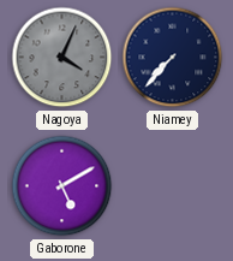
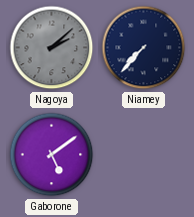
Nagoya: 4:04 -> 2:08 (52, 48)
Gaborone: 5:10 -> 5:09 (52, 155)
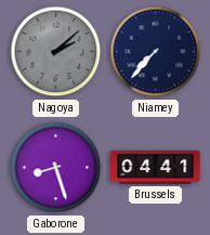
Gaborone: 5:09 -> 8:27 (56, 168)
Brussels: none -> 04:41 (156, 167)
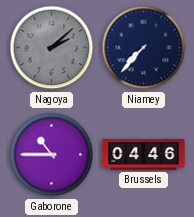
Gaborone: 8:27 -> 10:45 (52, 155)
Brussels: 04:41 -> 04:46 (144, 154)
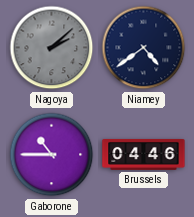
Niamey: 7:37 -> 4:39 (144, 48)
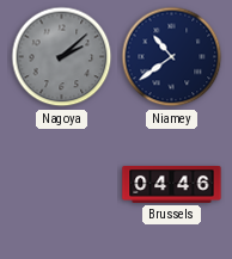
Niamey: 4:39 -> 10:39 (172, 57)
Gaborone: 10:45 -> none (52, 155)
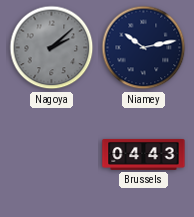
Niamey: 10:39 -> 10:13 (144, 48)
Brussels: 04:46 -> 04:43 (144, 154)
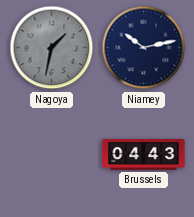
Nagoya: 2:08 -> 1:32 (52, 48)
